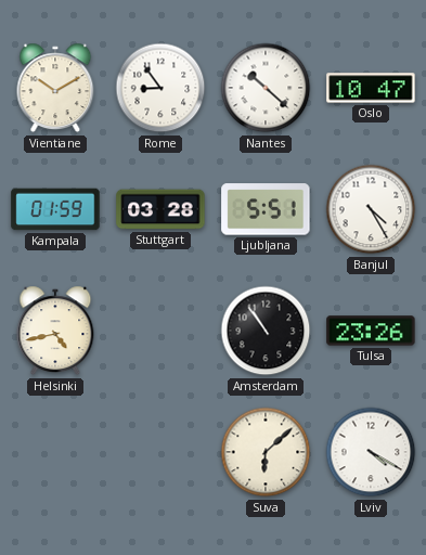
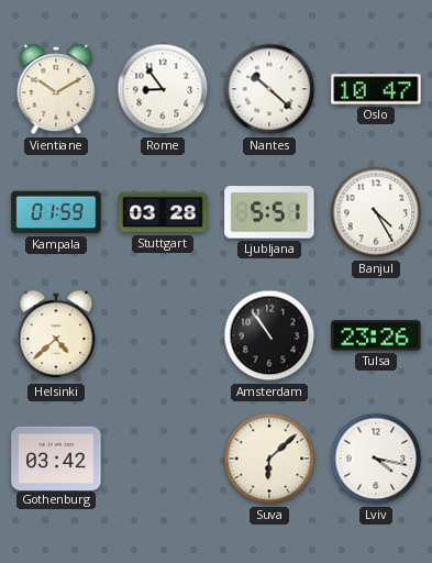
Helsinki: 4:43 -> 4:38 (56, 335)
Gothenburg: none -> 03:42 (56, 457)
Lviv: 4:20 -> 4:17 (376, 459)
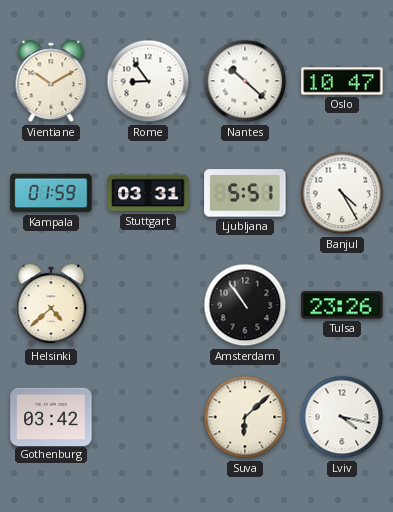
Stuttgart: 03:28 -> 03:31 (148, 193)
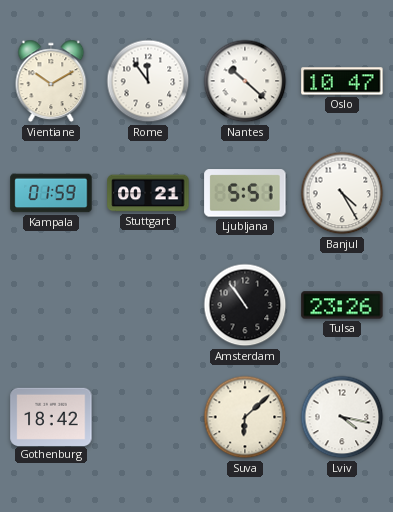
Rome: 8:54 -> 11:54 (148, 81)
Stuttgart: 03:31 -> 00:21 (148, 193)
Helsinki: 4:38 -> none (51, 305)
Gothenburg: 03:42 -> 18:42 (51, 416)
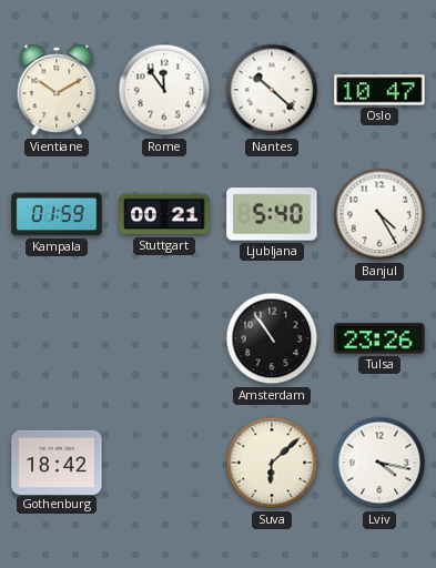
Ljubljana: 5:51 -> 5:40 (272, 214)
